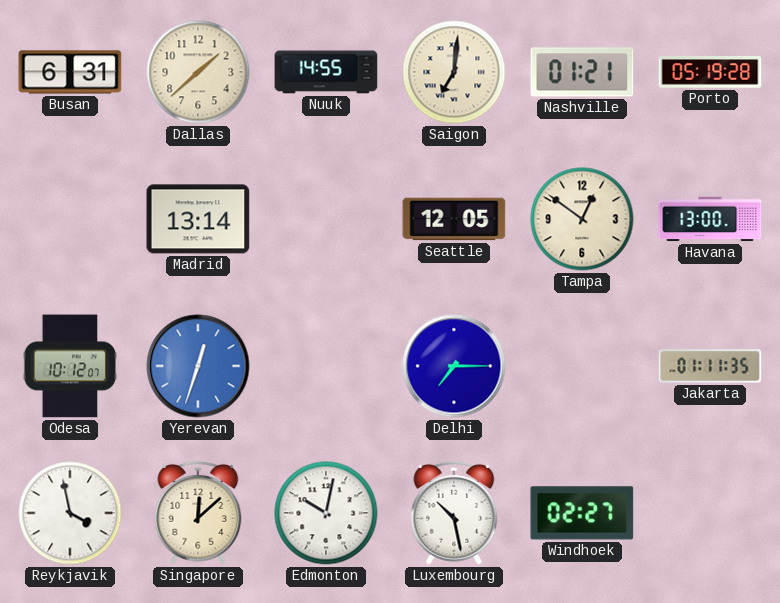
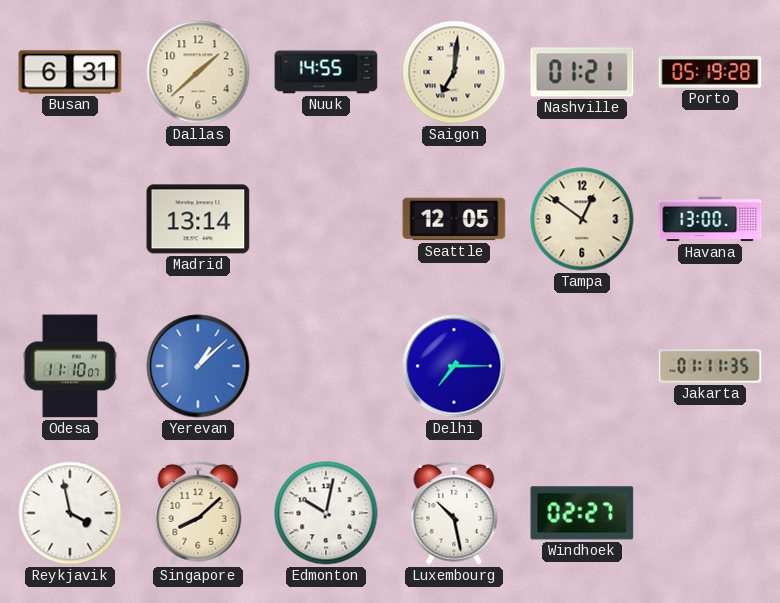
Odesa: 10:12 -> 11:10 (70, 366)
Yerevan: 12:33 -> 1:08 (198, 366)
Singapore: 12:08 -> 8:08 (198, 513)
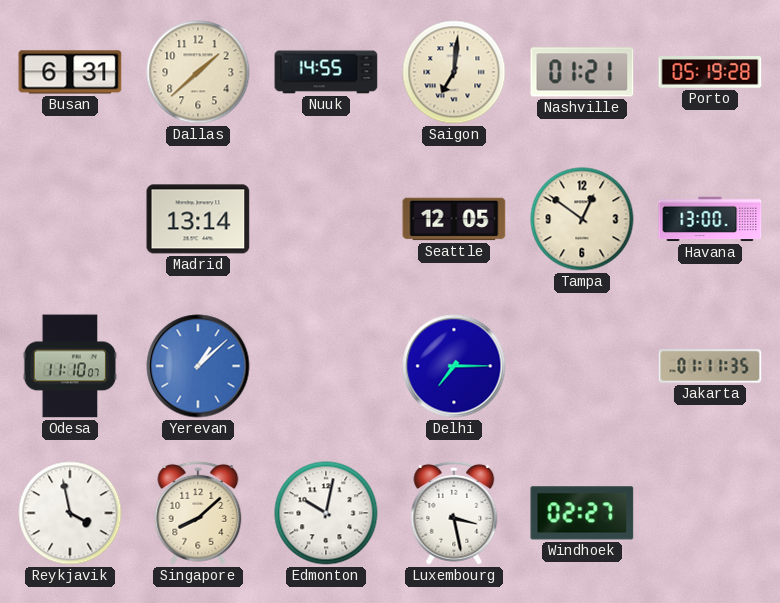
Luxembourg: 10:28 -> 3:28 (454, 513)
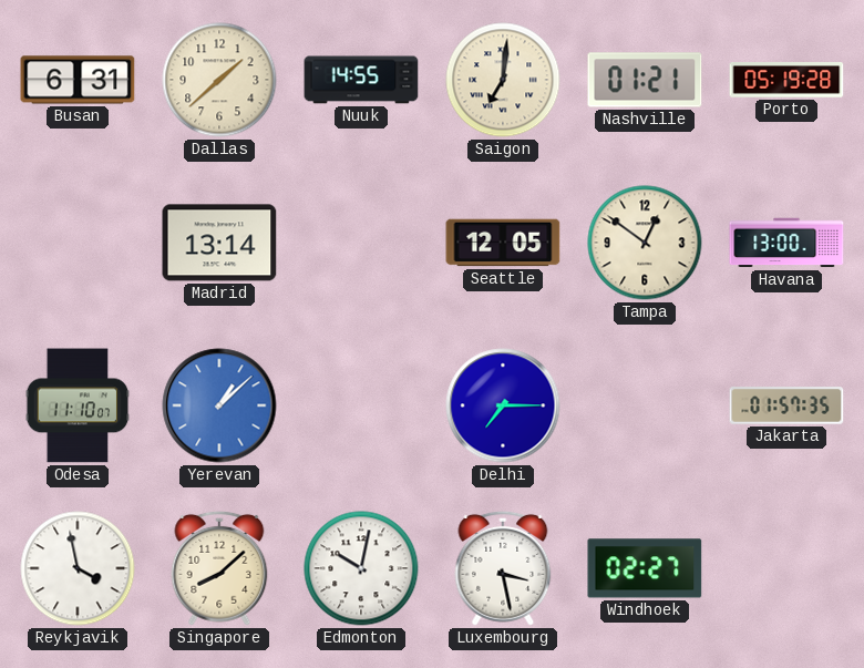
Jakarta: 01:11 -> 01:57 (786, 405)
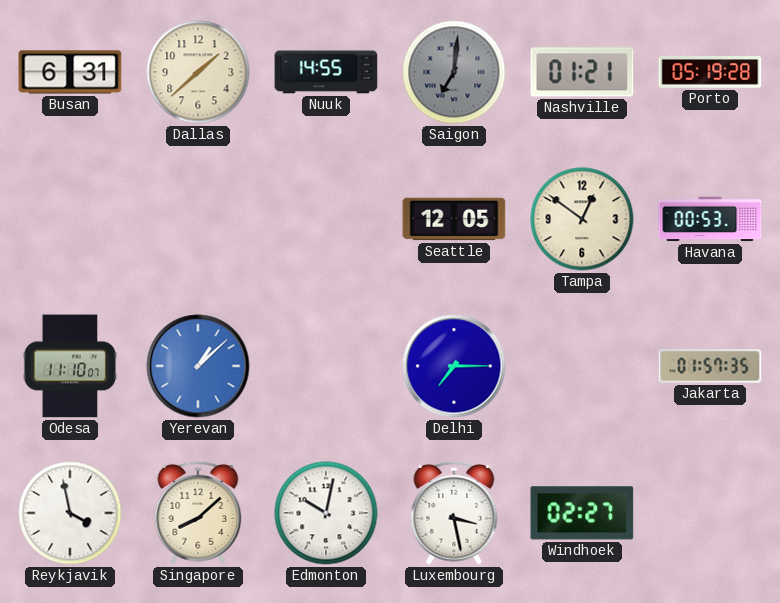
Saigon dial: cream -> grey (454, 72)
Madrid: 13:14 -> none (219, 243)
Havana: 13:00 -> 00:53 (710, 219)
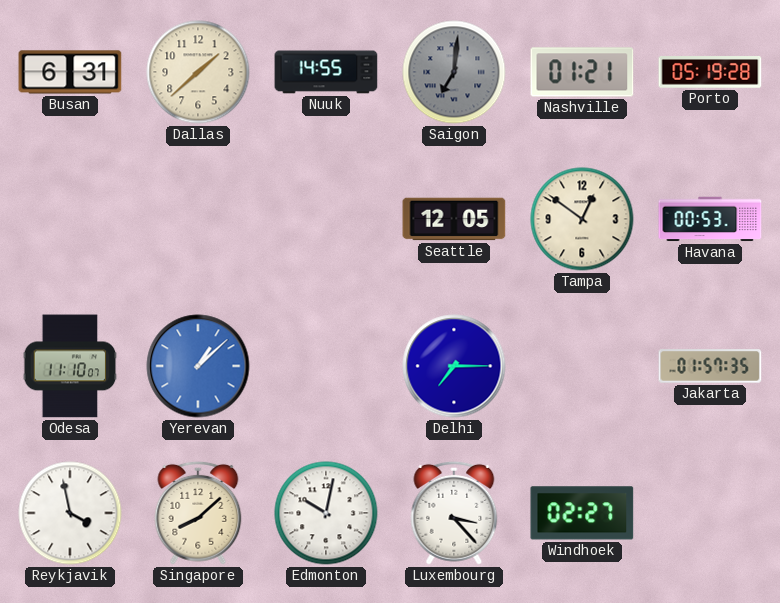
Luxembourg: 3:28 -> 3:23 (454, 513)
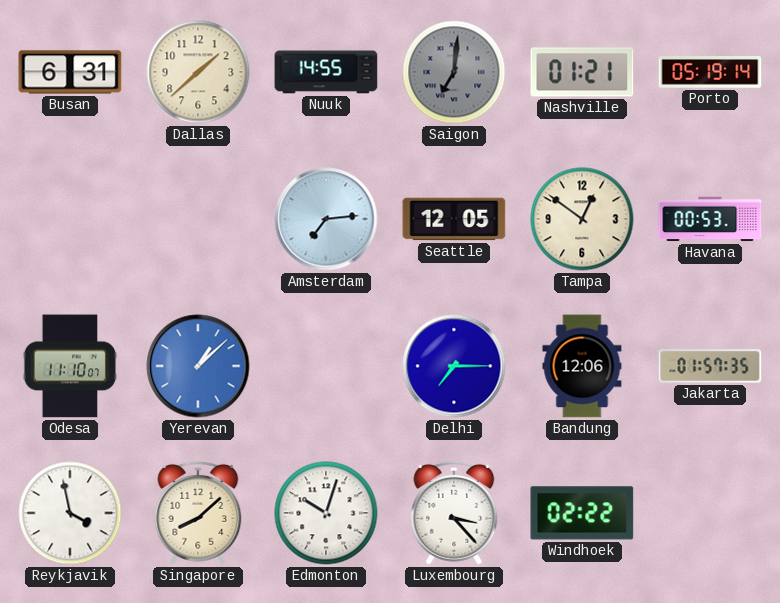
Porto: 05:19:28 -> 05:19:14 (710, 73)
Amsterdam: none -> 7:14 (326, 219)
Bandung: none -> 12:06 (582, 366)
Edmonton: 10:02 -> 10:03 (326, 513)
Windhoek: 02:27 -> 02:22 (582, 513)
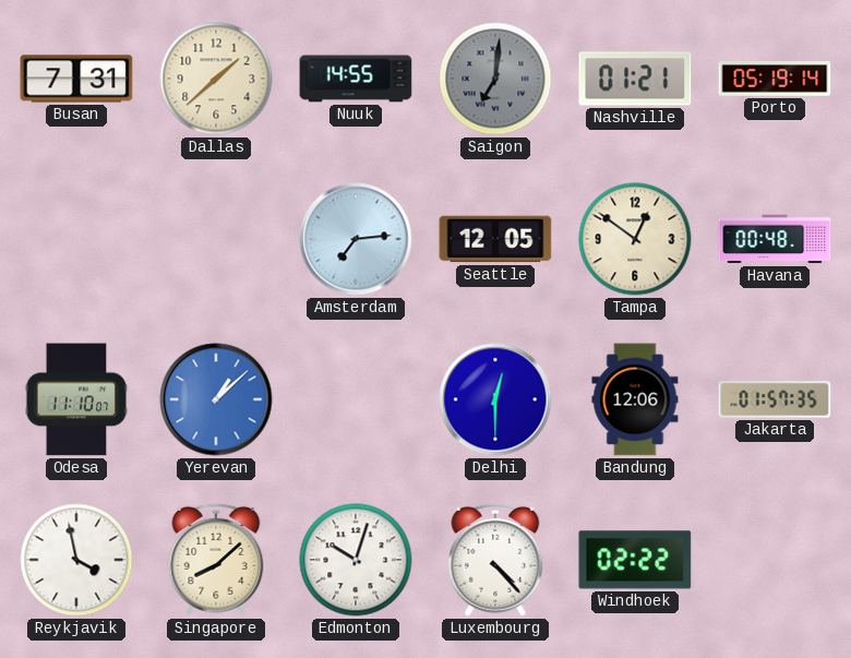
Busan: 6:31 -> 7:31 (76, 79)
Havana: 00:53 -> 00:48 (775, 239)
Delhi: 7:15 -> 12:30 (495, 399)
Luxembourg: 3:23 -> 4:23 (495, 560)
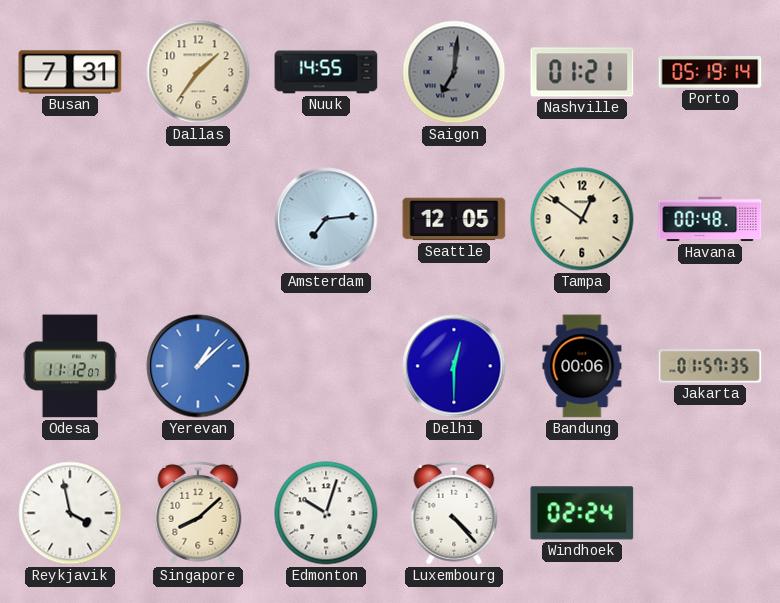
Dallas: 1:38 -> 1:36 (198, 72)
Odesa: 11:10 -> 11:12 (70, 366)
Bandung: 12:06 -> 00:06 (582, 366)
Windhoek: 02:22 -> 02:24 (582, 513)
